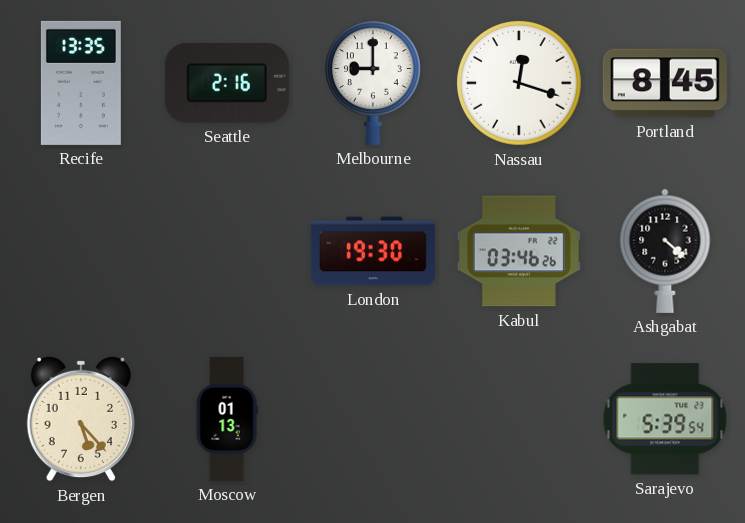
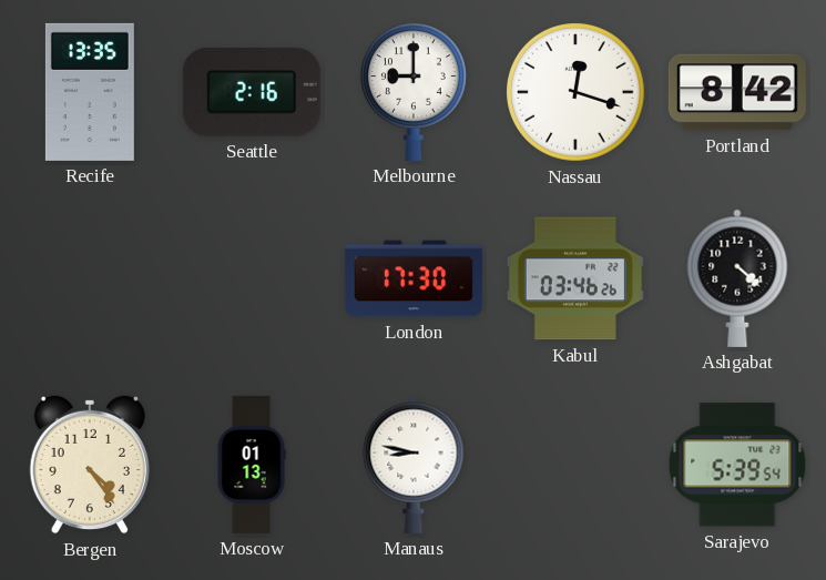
Portland: 8:45 -> 8:42 (737, 92)
London: 19:30 -> 17:30 (414, 278)
Bergen: 5:23 -> 4:24 (90, 465)
Manaus: none -> 8:47 (414, 465)
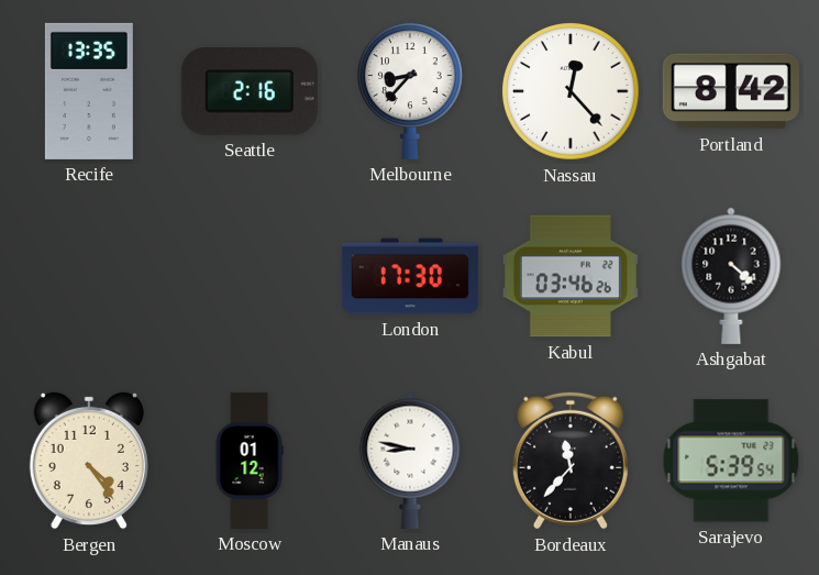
Melbourne: 9:00 -> 8:37 (410, 91)
Nassau: 12:18 -> 12:23 (572, 92)
Moscow: 01:13 -> 01:12 (250, 461)
Bordeaux: none -> 11:37 (571, 461)
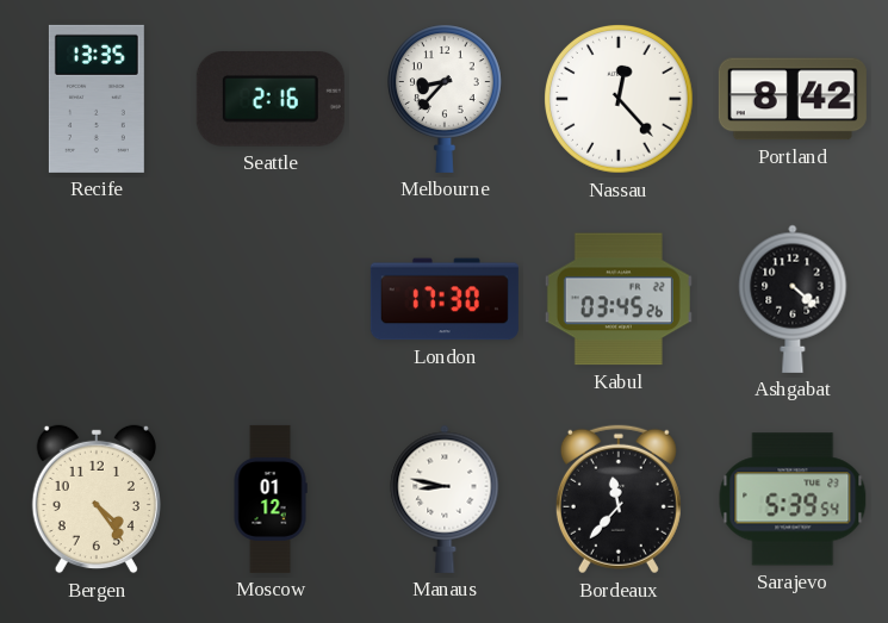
Kabul: 03:46 -> 03:45 (619, 299)
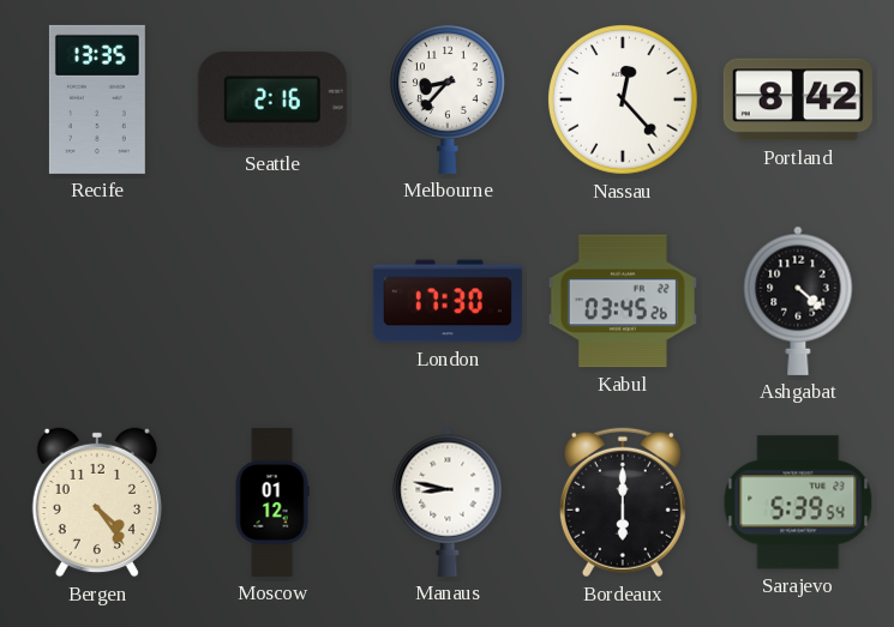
Bordeaux: 11:37 -> 6:00 (623, 502)
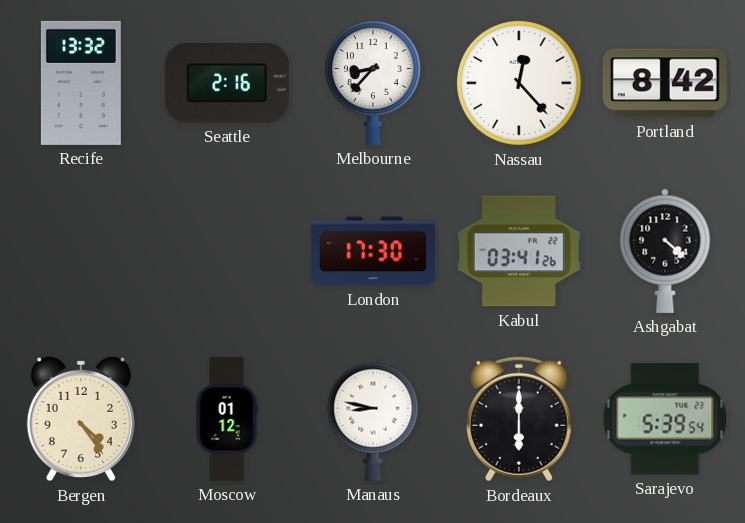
Recife: 13:35 -> 13:32 (81, 83)
Kabul: 03:45 -> 03:41 (519, 251)
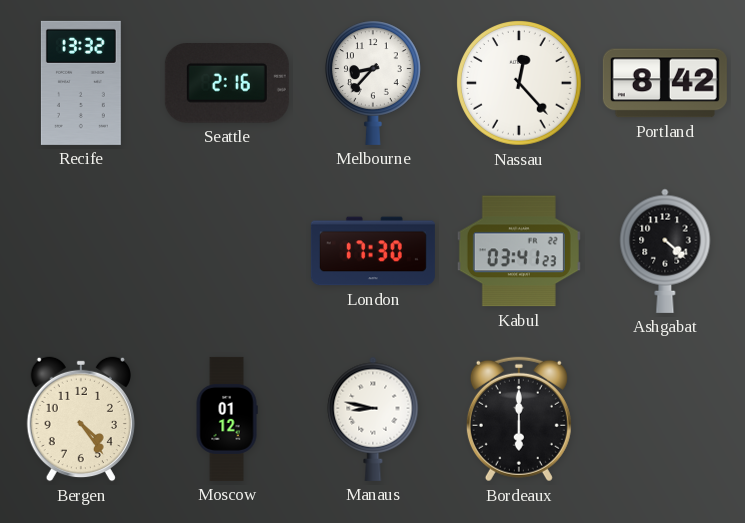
Kabul: 03:41:26 -> 03:41:23 (519, 251)
Sarajevo: 5:39 -> none (665, 419)
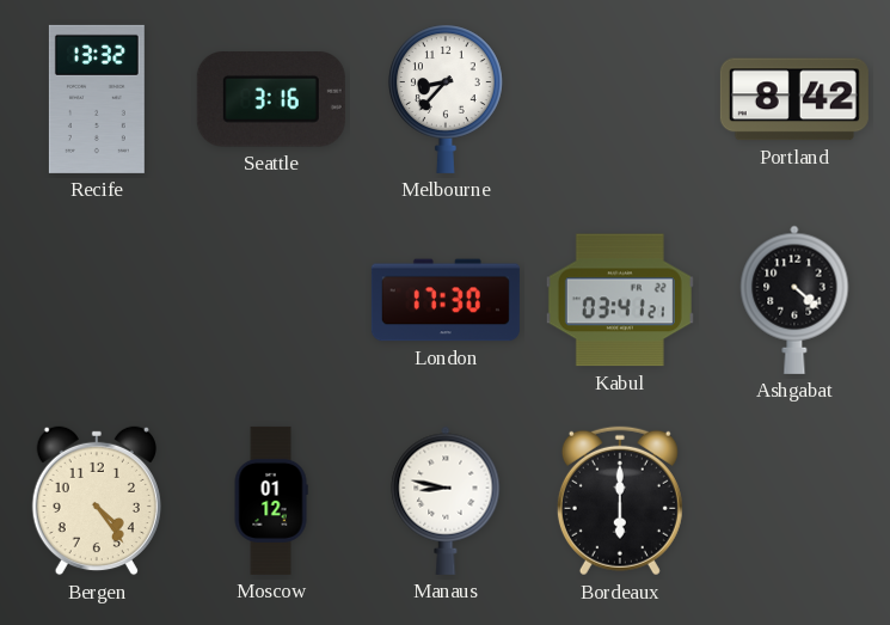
Seattle: 2:16 -> 3:16 (271, 100)
Nassau: 12:23 -> none (520, 84)
Kabul: 03:41:23 -> 03:41:21 (620, 300)
